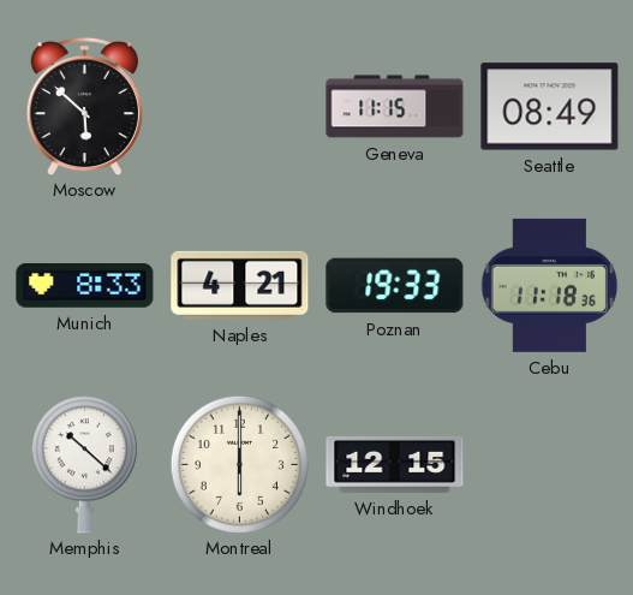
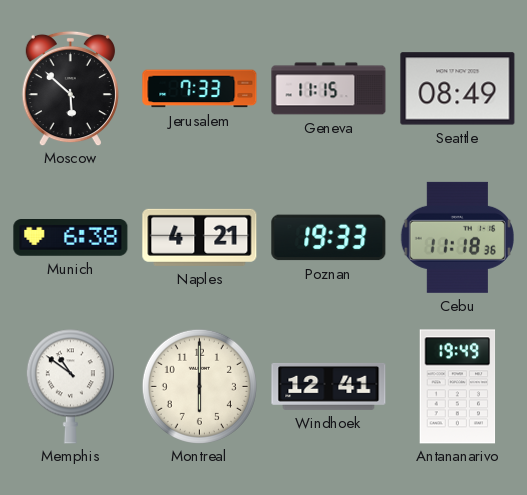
Jerusalem: none -> 7:33 (200, 89)
Munich: 8:33 -> 6:38 (71, 238)
Memphis: 10:22 -> 10:51 (70, 387)
Windhoek: 12:15 -> 12:41 (329, 386)
Antananarivo: none -> 19:49 (458, 387)
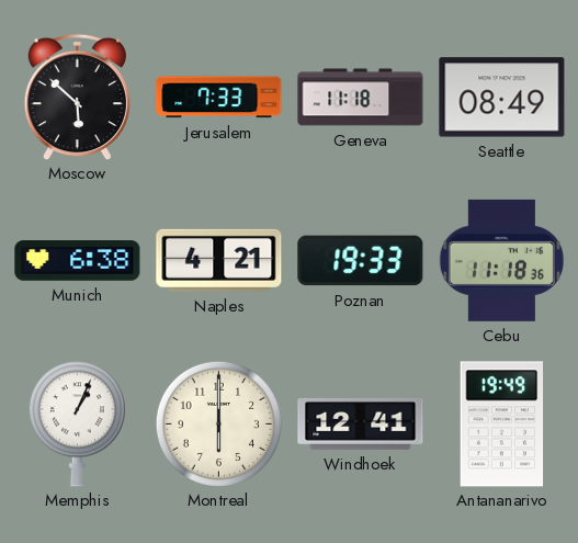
Geneva: 11:15 -> 11:18 (361, 98)
Memphis: 10:51 -> 1:04 (77, 425)
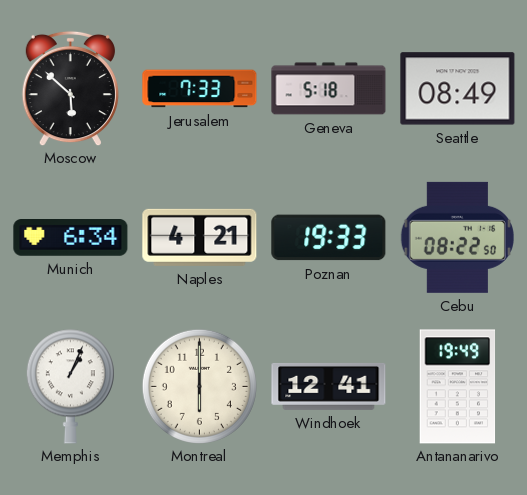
Geneva: 11:18 -> 5:18 (329, 89)
Munich: 6:38 -> 6:34 (71, 238)
Cebu: 11:18 -> 08:22 (457, 237)
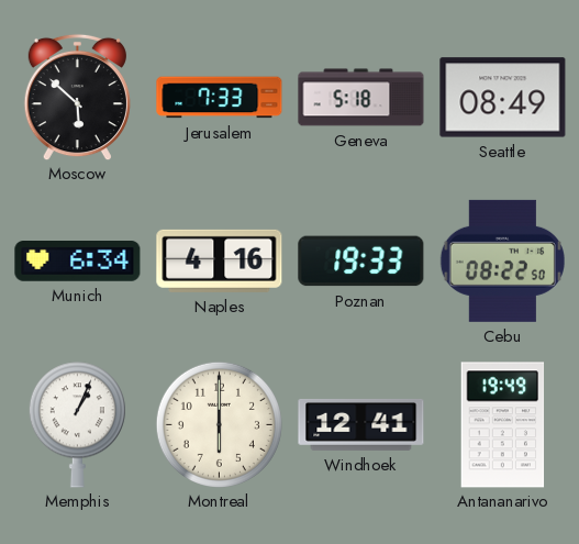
Naples: 4:21 -> 4:16 (220, 260)
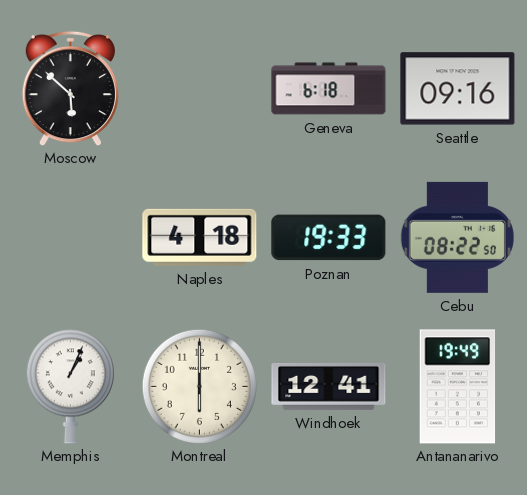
Jerusalem: 7:33 -> none (220, 98)
Geneva: 5:18 -> 6:18 (329, 89)
Seattle: 08:49 -> 09:16 (458, 89)
Munich: 6:34 -> none (78, 262)
Naples: 4:16 -> 4:18 (200, 237)
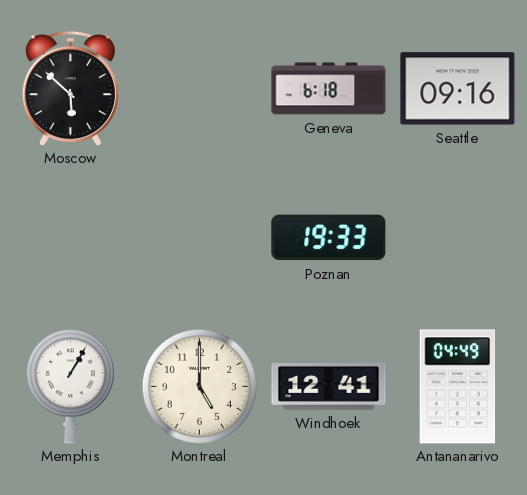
Naples: 4:18 -> none (200, 237)
Cebu: 08:22 -> none (457, 237)
Memphis: 1:04 -> 1:05 (70, 387)
Montreal: 6:00 -> 5:00 (199, 386)
Antananarivo: 19:49 -> 04:49 (458, 387)
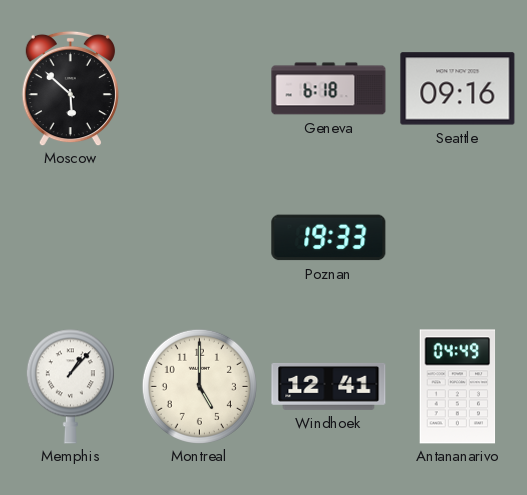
Memphis: 1:05 -> 1:07 (70, 387)
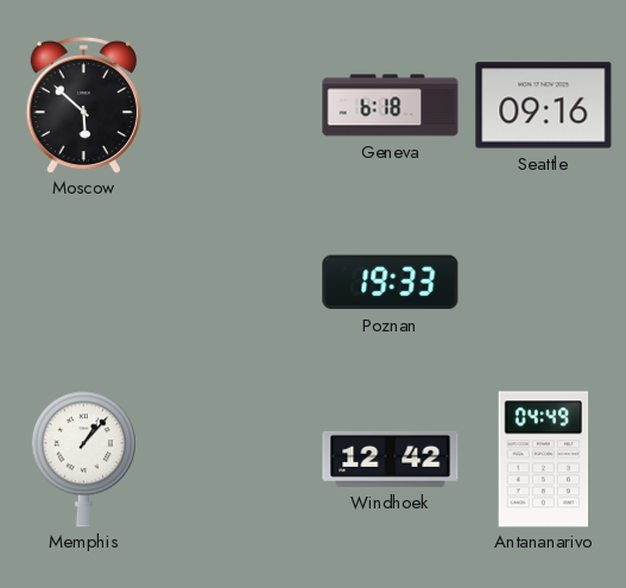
Montreal: 5:00 -> none (199, 386)
Windhoek: 12:41 -> 12:42 (391, 459)
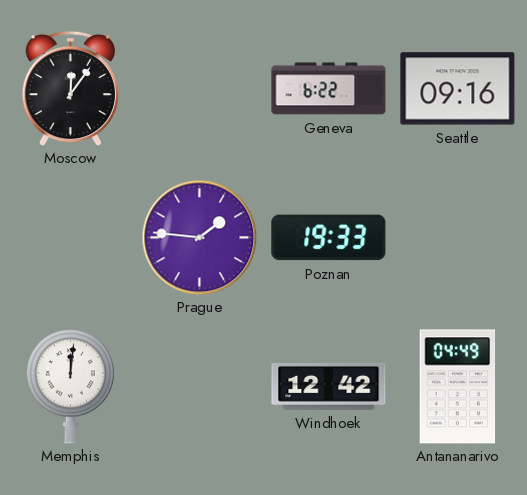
Moscow: 5:52 -> 12:06 (70, 88)
Geneva: 6:18 -> 6:22 (329, 89)
Prague: none -> 1:46 (199, 237)
Memphis: 1:07 -> 12:01 (70, 387)
